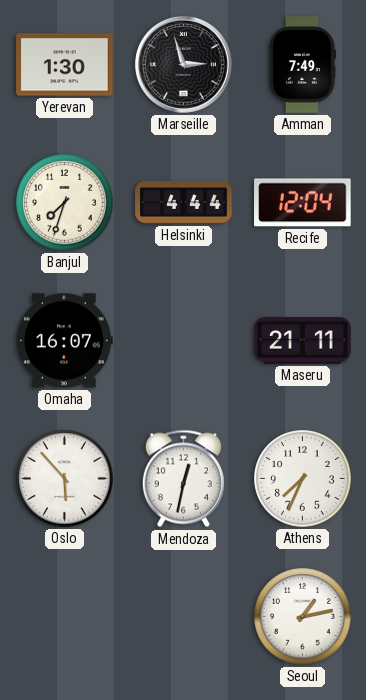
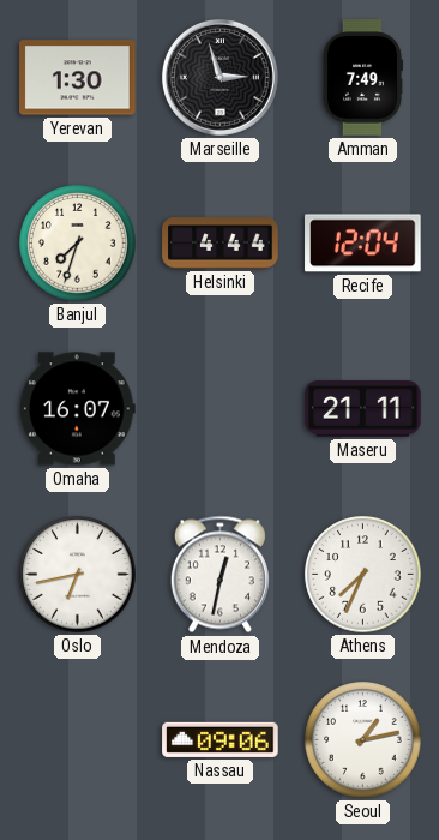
Oslo: 5:53 -> 6:43 (78, 575)
Nassau: none -> 09:06 (221, 739)
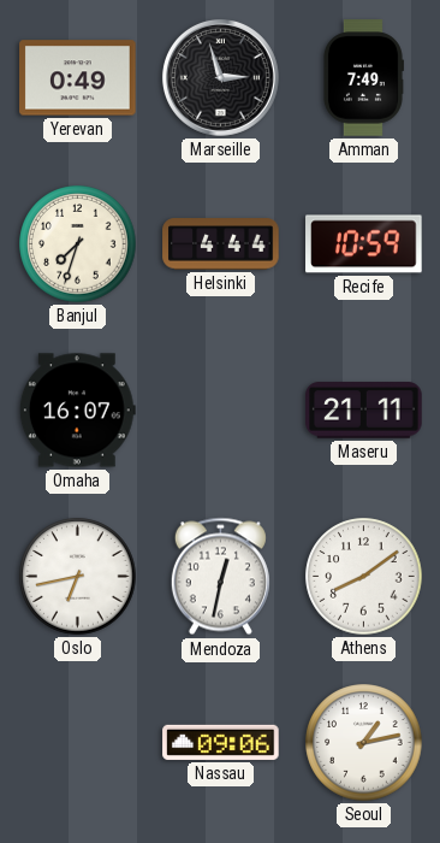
Yerevan: 1:30 -> 0:49 (78, 78)
Recife: 12:04 -> 10:59 (364, 244)
Athens: 7:34 -> 8:09 (364, 577)
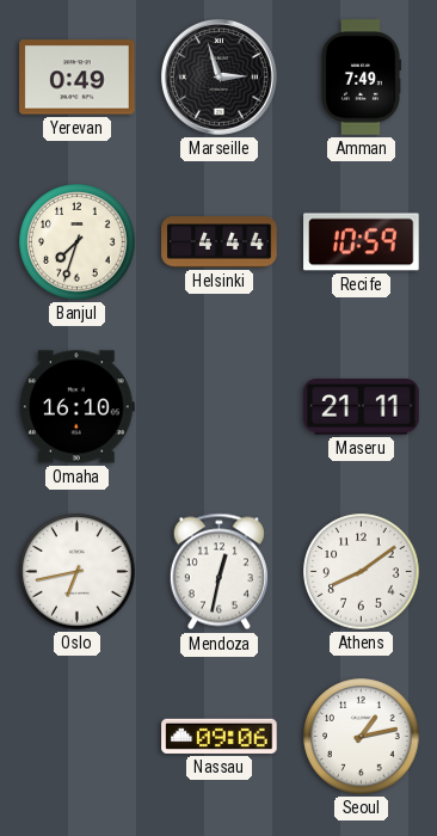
Omaha: 16:07 -> 16:10 (76, 407)
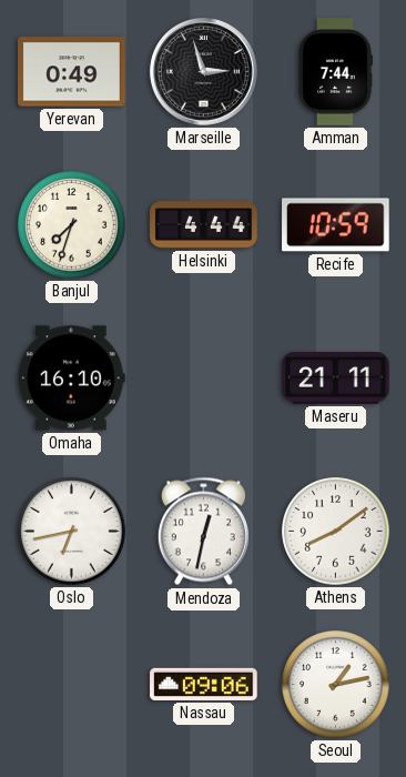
Amman: 7:49 -> 7:44 (335, 72)
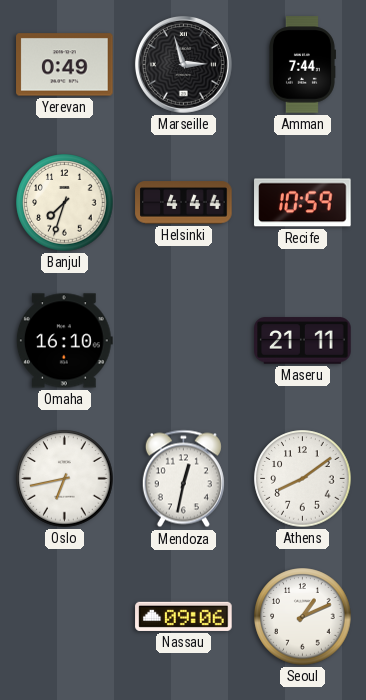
Seoul: 1:13 -> 1:11 (303, 617)
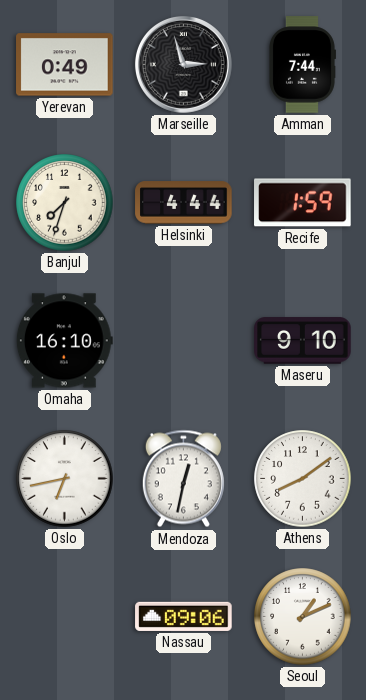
Recife: 10:59 -> 1:59 (303, 203)
Maseru: 21:11 -> 9:10 (303, 341)
